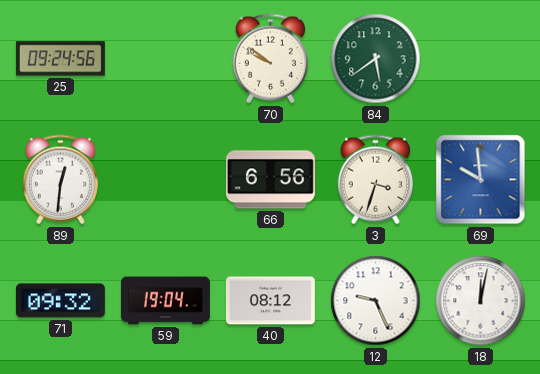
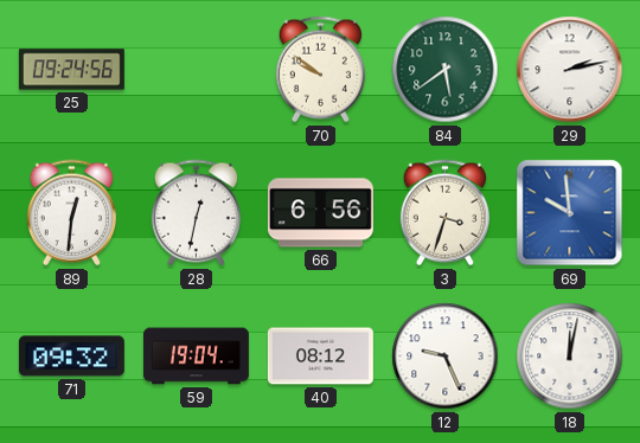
29: none -> 2:13 (570, 70)
28: none -> 12:32 (196, 213)
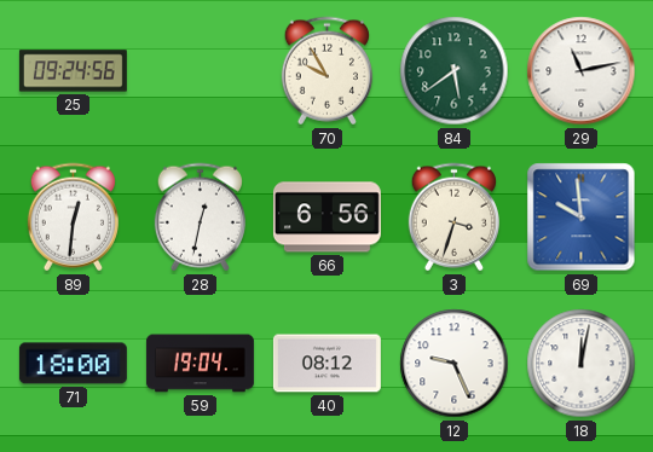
70: 9:51 -> 9:55 (326, 71)
29: 2:13 -> 11:13 (582, 71)
71: 09:32 -> 18:00 (73, 364)
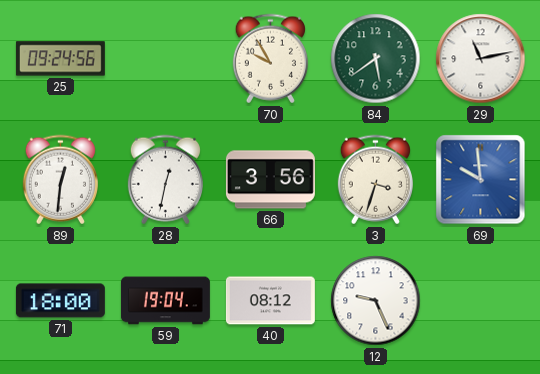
66: 6:56 -> 3:56 (270, 180)
18: 12:02 -> none (582, 364)
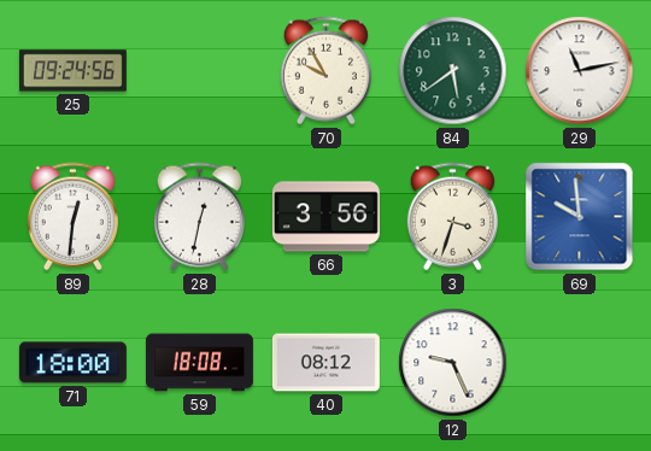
59: 19:04 -> 18:08 (199, 363)
